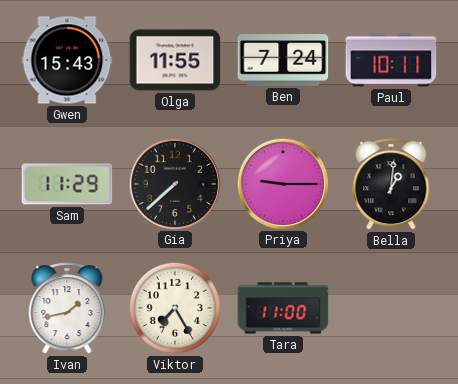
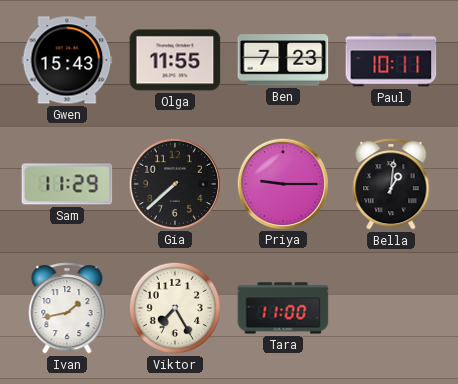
Ben: 7:24 -> 7:23 (283, 60)
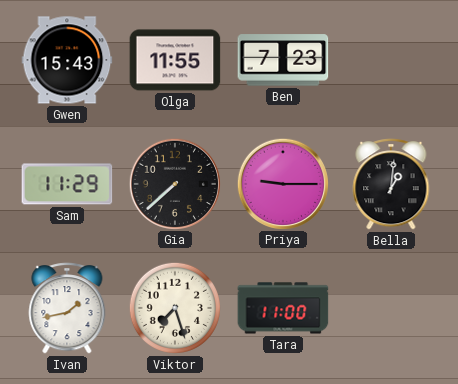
Paul: 10:11 -> none (391, 60)
Viktor: 7:25 -> 7:27 (175, 308)
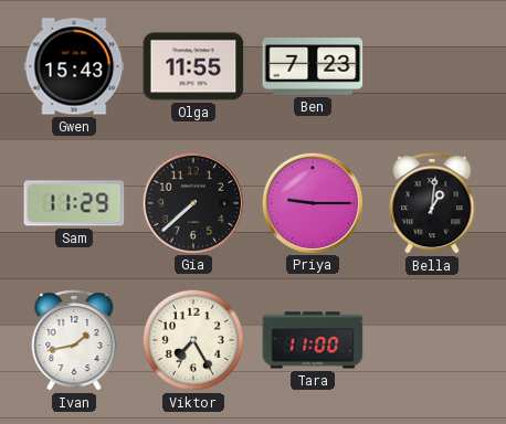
Viktor: 7:27 -> 7:25 (193, 340)
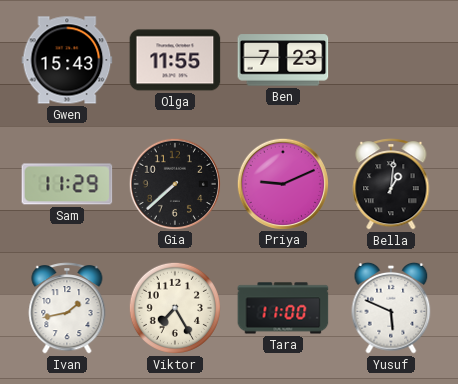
Priya: 9:15 -> 9:11 (282, 183)
Yusuf: none -> 5:49 (391, 308)
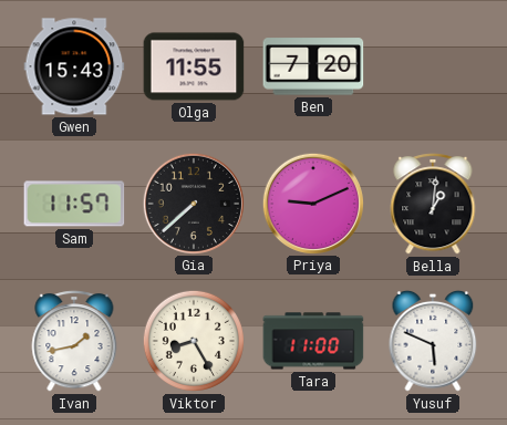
Ben: 7:23 -> 7:20 (313, 66)
Sam: 11:29 -> 11:57 (74, 204)
Viktor: 7:25 -> 8:25 (194, 341)
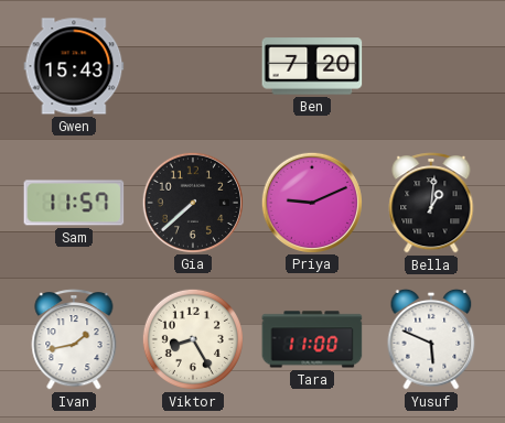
Olga: 11:55 -> none (194, 66)
